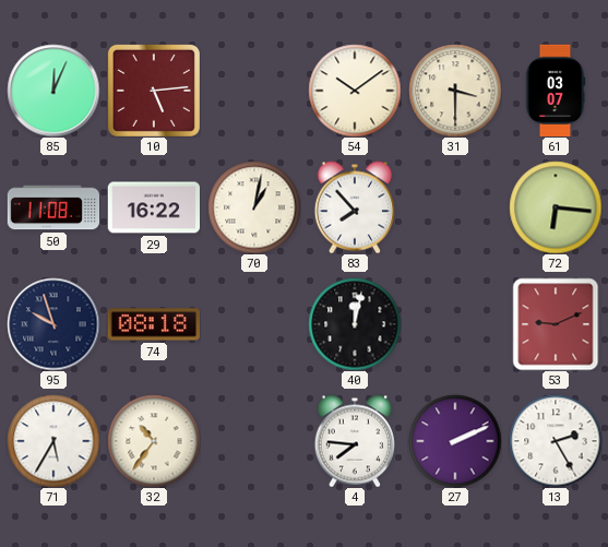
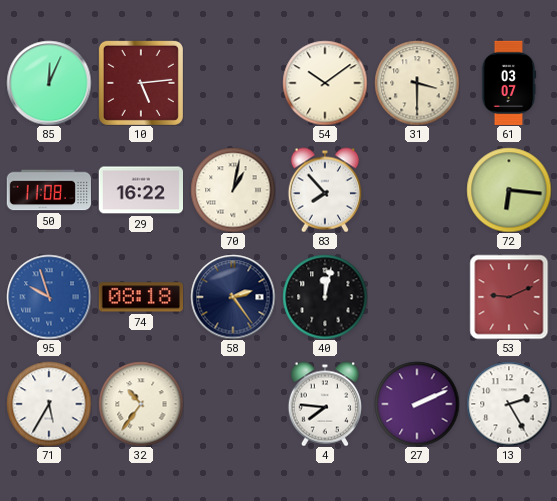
95 dial: navy -> blue (49, 297)
58: none -> 2:24 (233, 297)
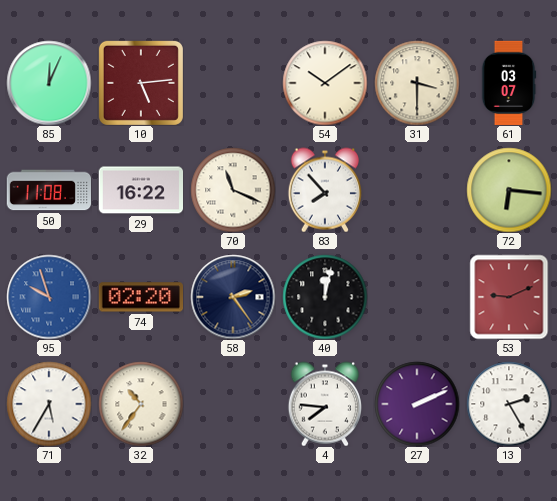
70: 1:02 -> 11:19 (233, 190)
74: 08:18 -> 02:20 (140, 297)
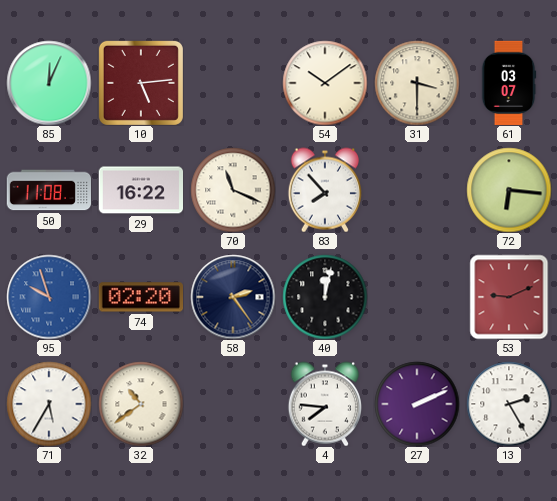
32: 10:36 -> 10:39 (141, 404)
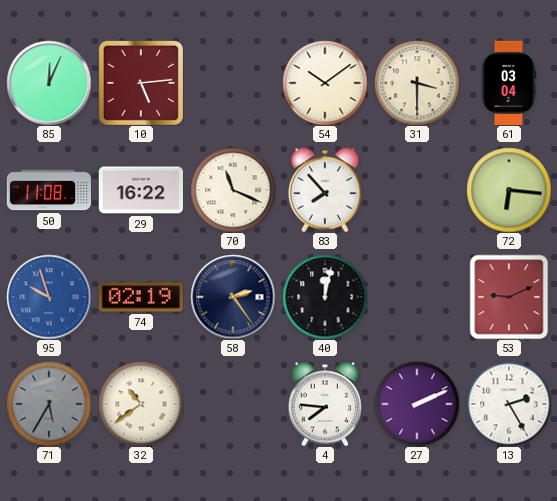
61: 03:07 -> 03:04 (509, 83)
74: 02:20 -> 02:19 (140, 297)
71 dial: white -> grey (49, 404)
